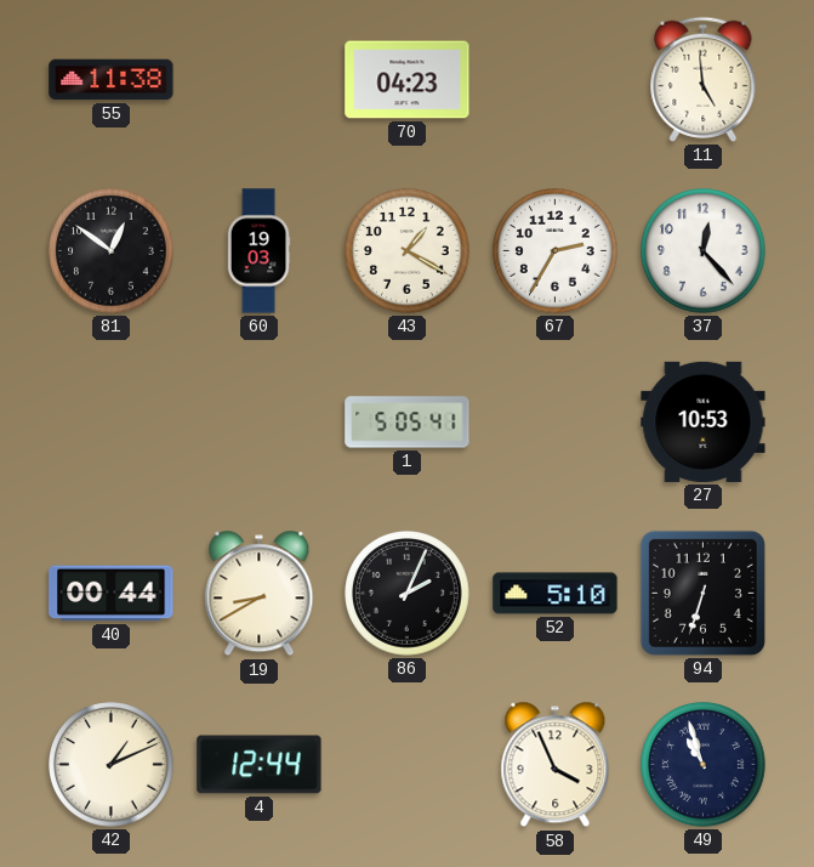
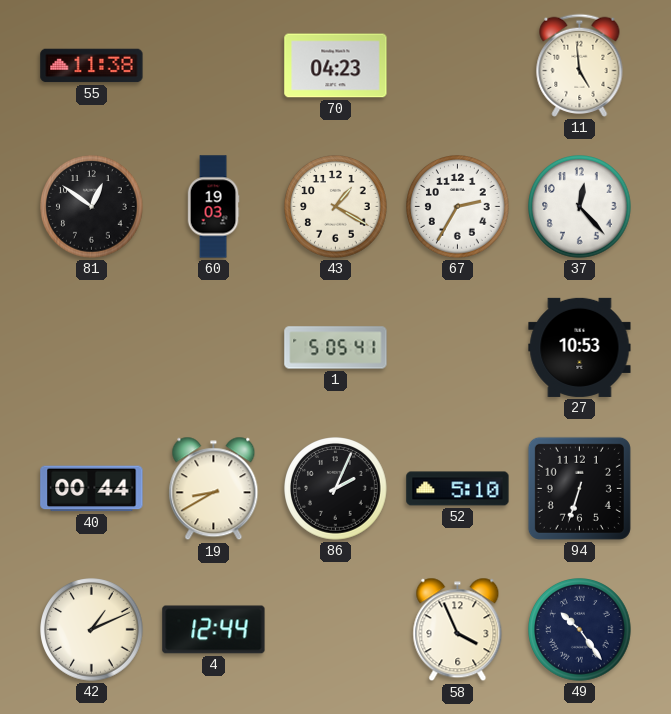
49: 10:57 -> 10:24 (580, 630)
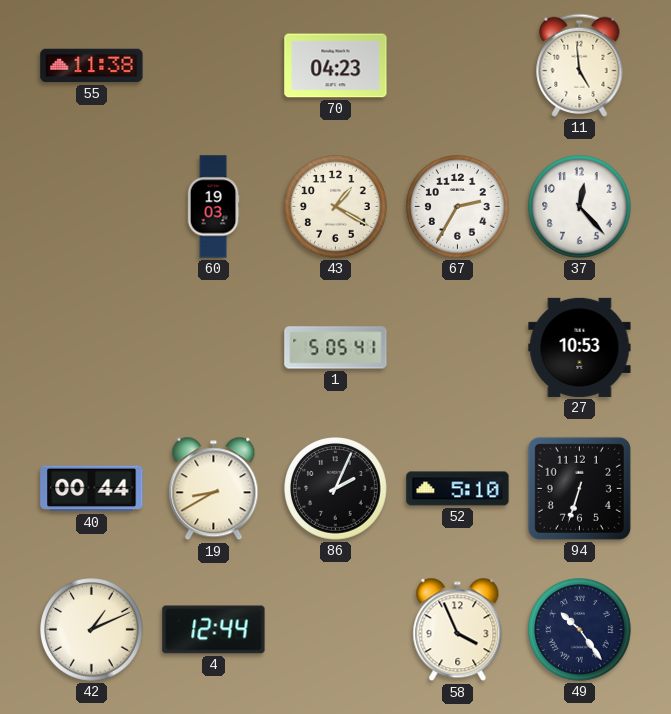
81: 12:51 -> none (92, 207)
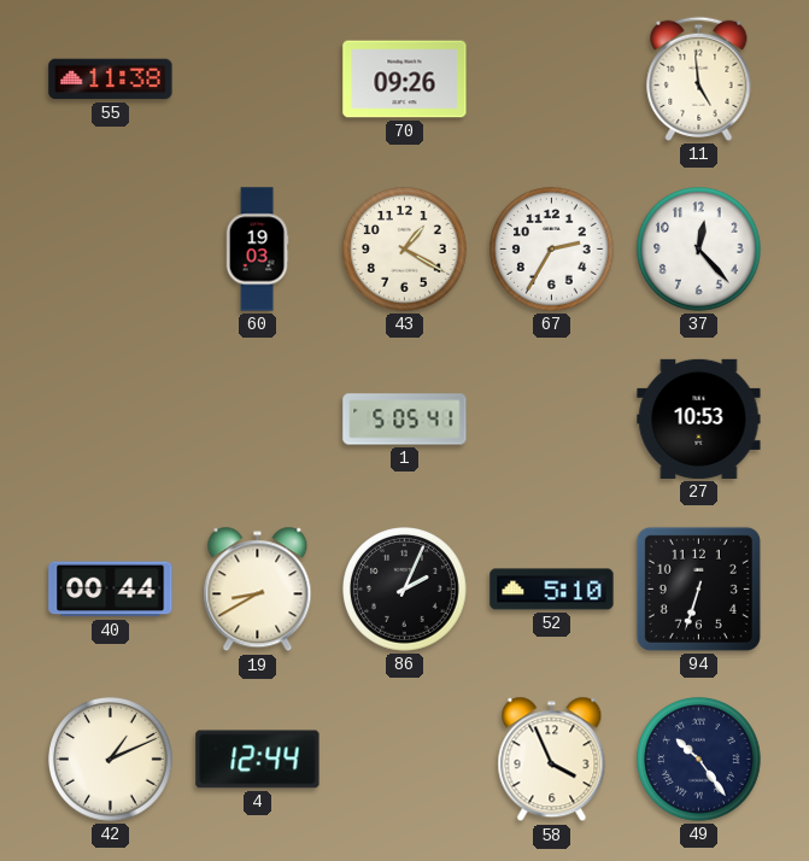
70: 04:23 -> 09:26 (405, 80)
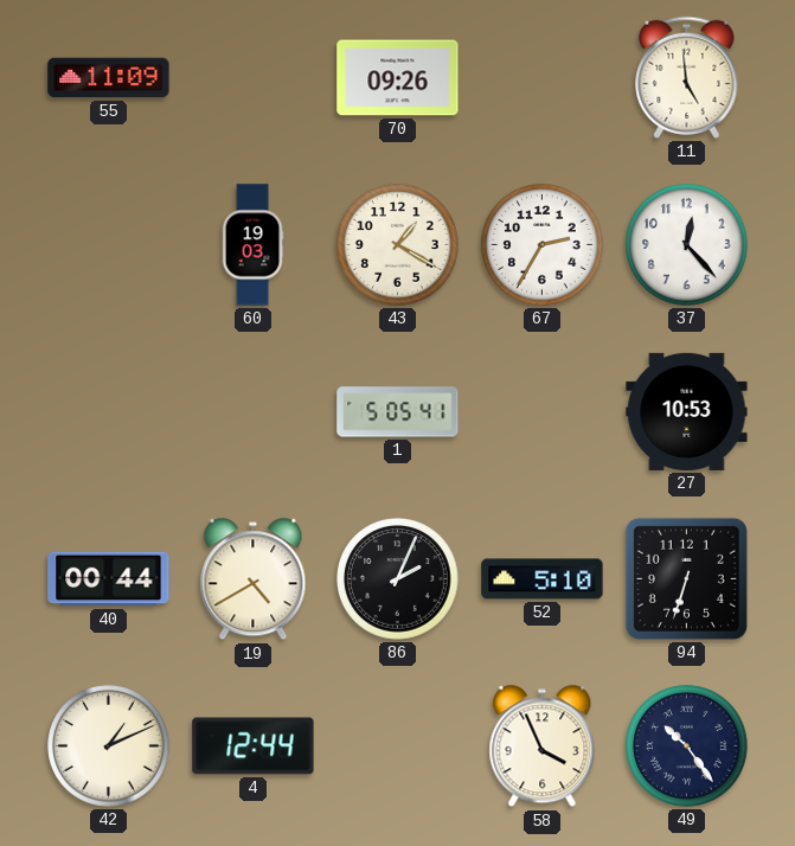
55: 11:38 -> 11:09 (109, 78)
19: 8:40 -> 4:40 (254, 579)
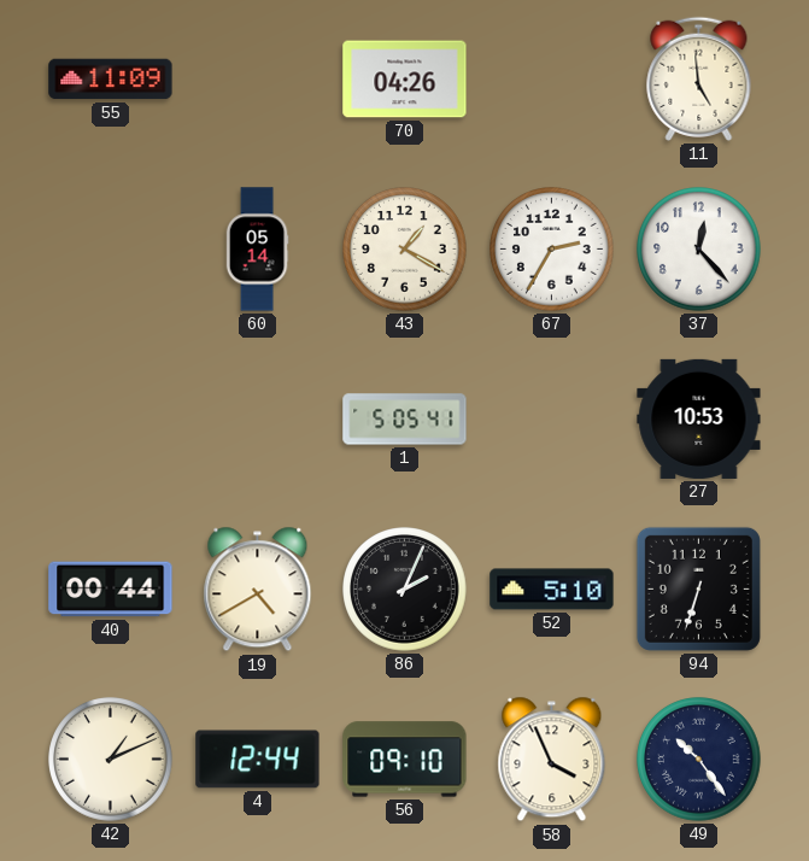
70: 09:26 -> 04:26 (405, 80)
60: 19:03 -> 05:14 (257, 250)
56: none -> 09:10 (405, 760)
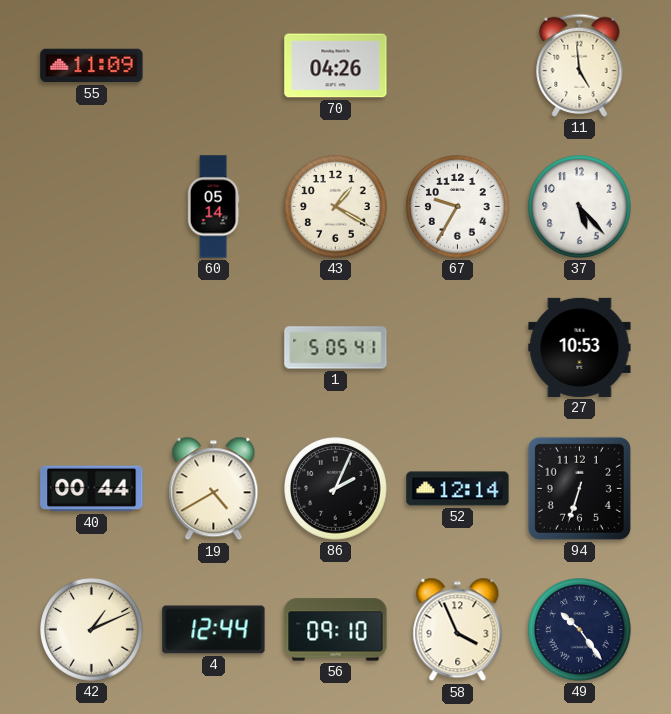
67: 2:35 -> 9:35 (458, 207)
37: 12:23 -> 5:23 (580, 207)
52: 5:10 -> 12:14 (458, 489)
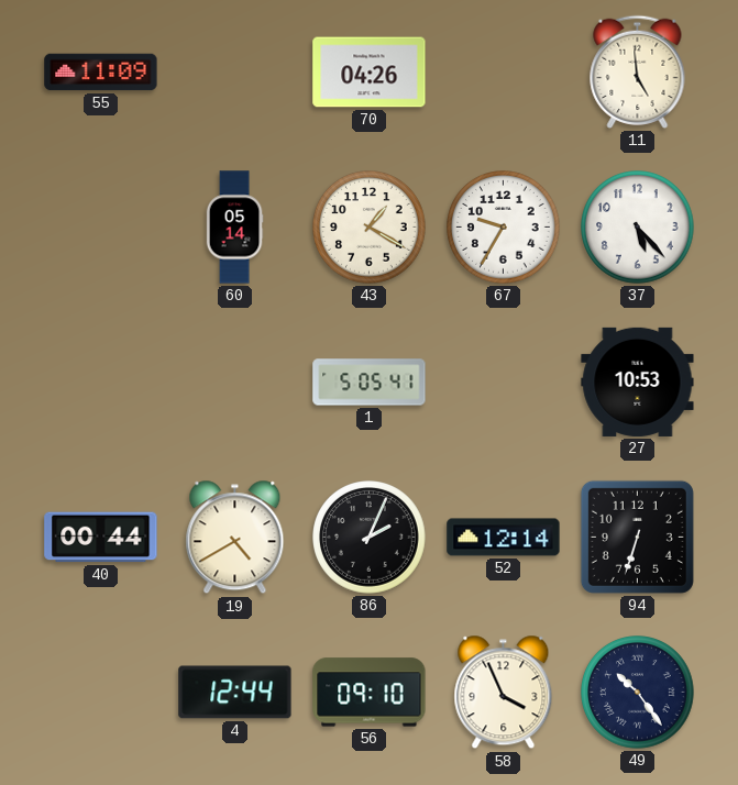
42: 1:11 -> none (92, 630)
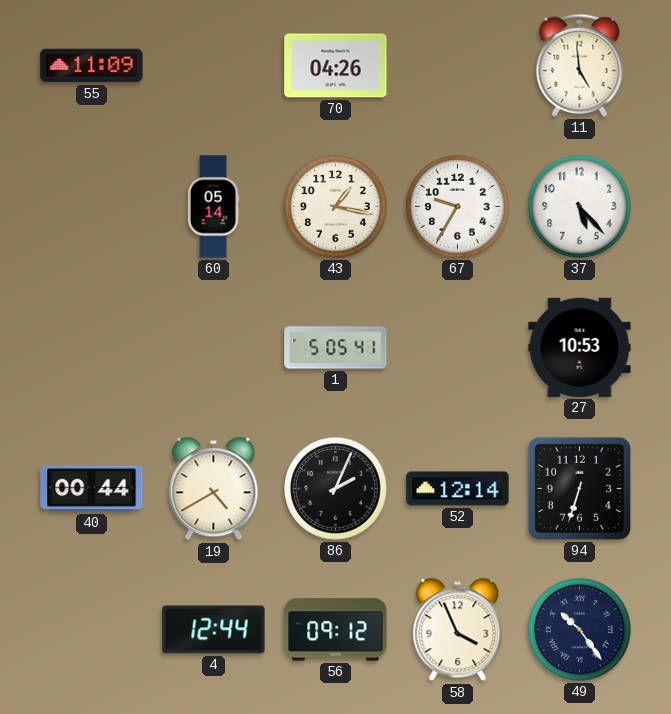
43: 1:20 -> 1:17 (336, 207)
56: 09:10 -> 09:12 (336, 630)
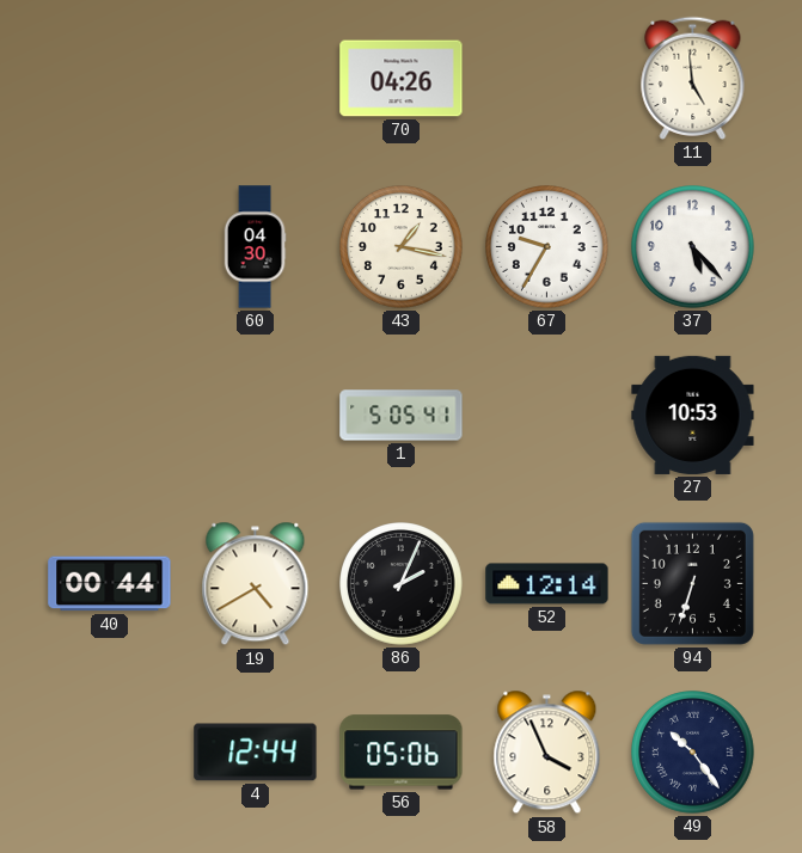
55: 11:09 -> none (92, 66)
60: 05:14 -> 04:30 (255, 247)
56: 09:12 -> 05:06 (402, 753)
